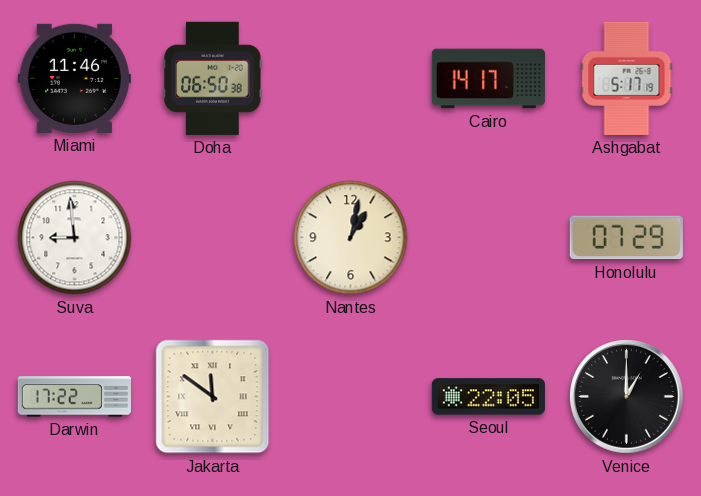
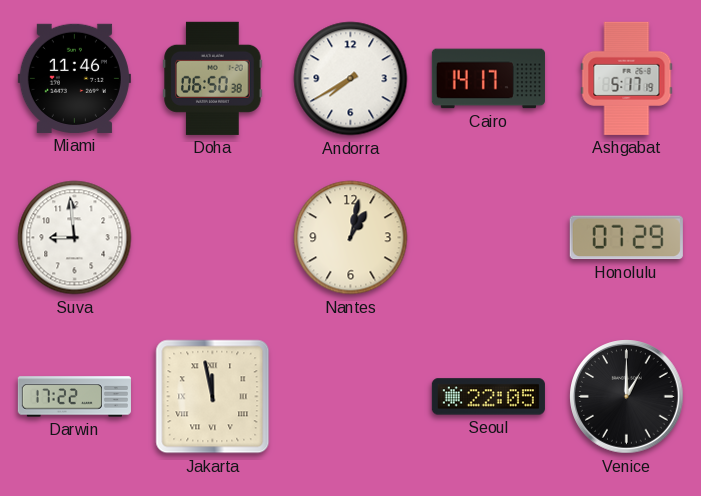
Andorra: none -> 7:40 (351, 79)
Jakarta: 11:51 -> 11:58 (213, 397)
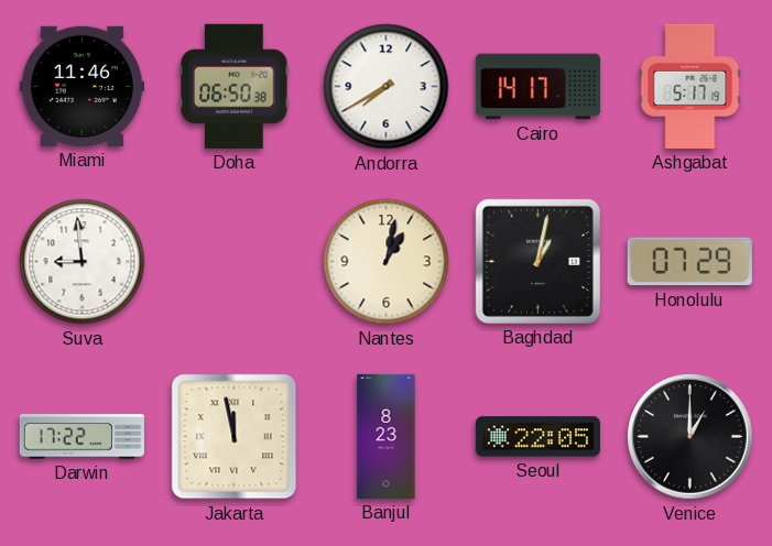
Baghdad: none -> 1:02 (537, 261)
Banjul: none -> 8:23 (387, 436)
